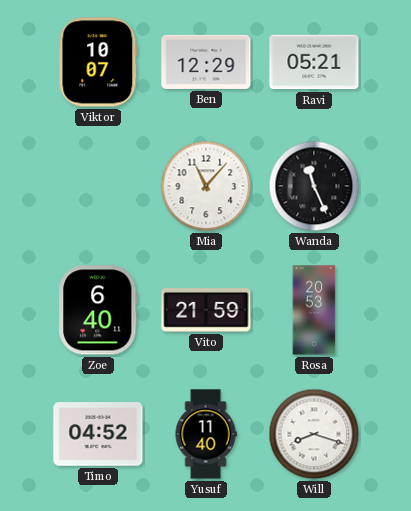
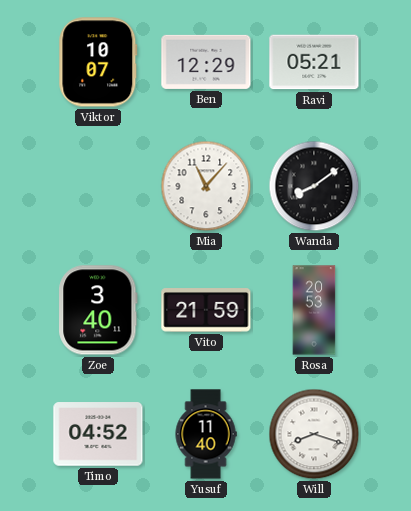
Wanda: 11:26 -> 8:09 (314, 186)
Zoe: 6:40 -> 3:40 (98, 310)
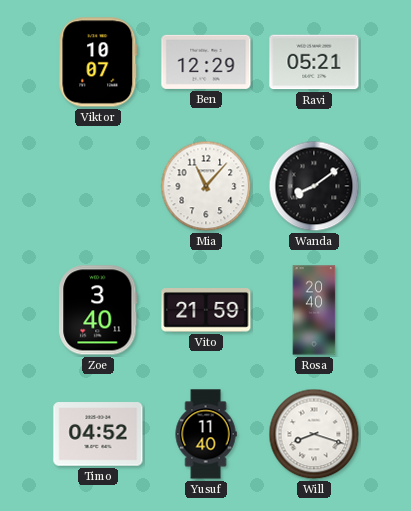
Rosa: 20:53 -> 20:40 (314, 310)
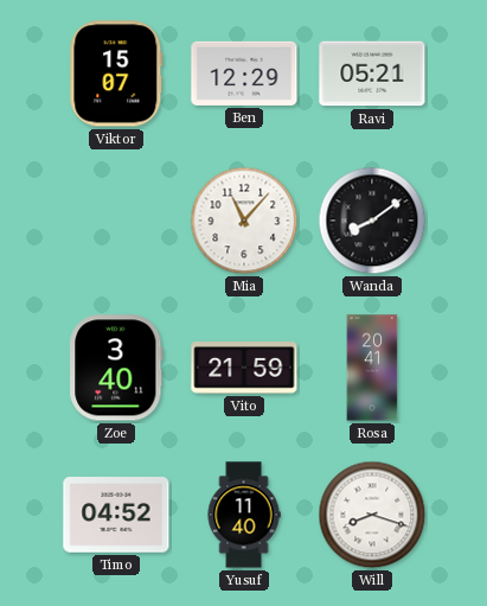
Viktor: 10:07 -> 15:07 (116, 74)
Rosa: 20:40 -> 20:41 (372, 368)
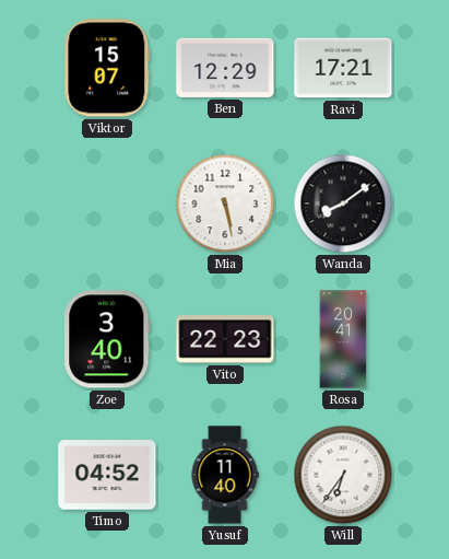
Ravi: 05:21 -> 17:21 (343, 68)
Mia: 11:07 -> 5:28 (225, 203)
Vito: 21:59 -> 22:23 (225, 340)
Will: 8:18 -> 6:36 (343, 475)
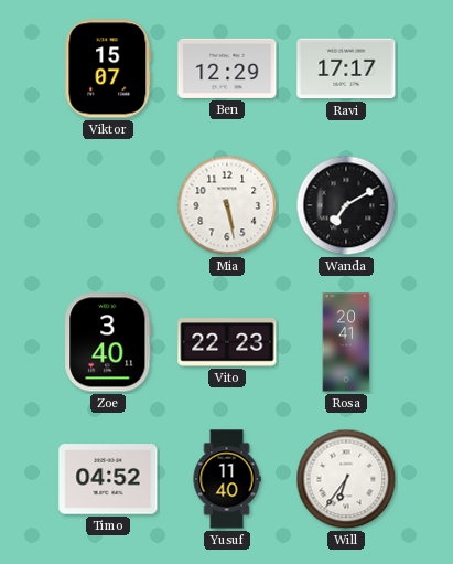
Ravi: 17:21 -> 17:17 (346, 68)
Wanda: 8:09 -> 7:10 (346, 205)
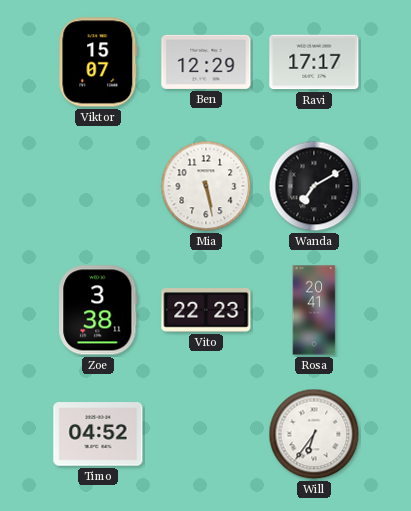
Zoe: 3:40 -> 3:38 (98, 310)
Yusuf: 11:40 -> none (227, 479)
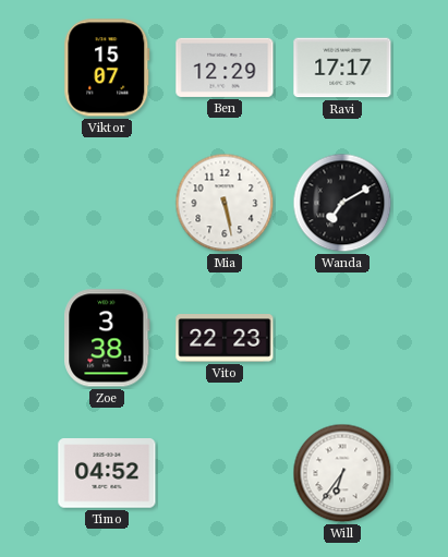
Rosa: 20:41 -> none (314, 310)
